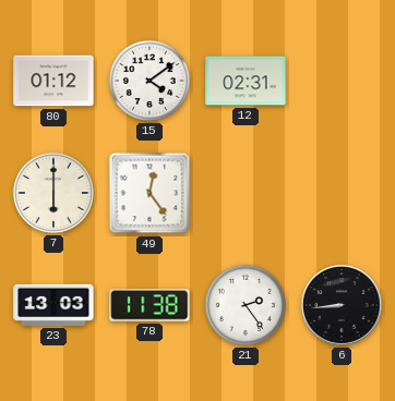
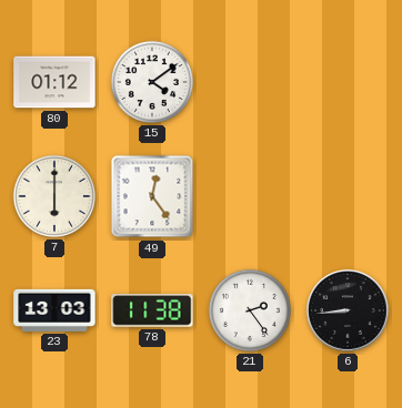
12: 02:31 -> none (246, 81)
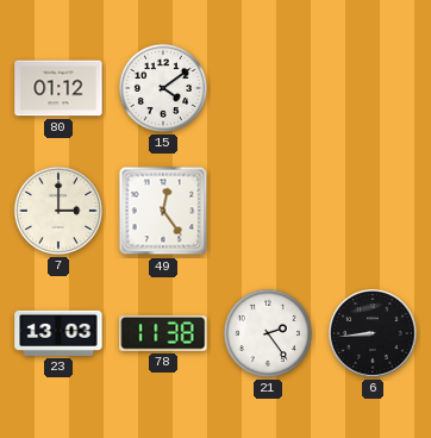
7: 6:00 -> 3:00 (58, 211)
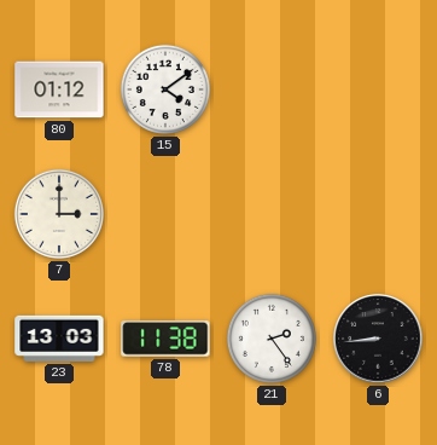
49: 12:24 -> none (163, 211)
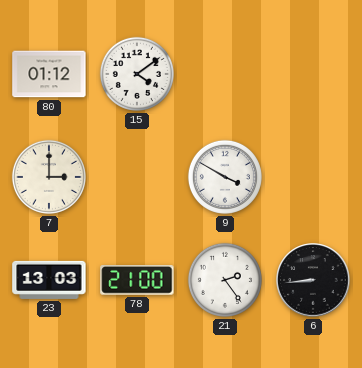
9: none -> 3:50 (225, 177)
78: 11:38 -> 21:00 (137, 281)
